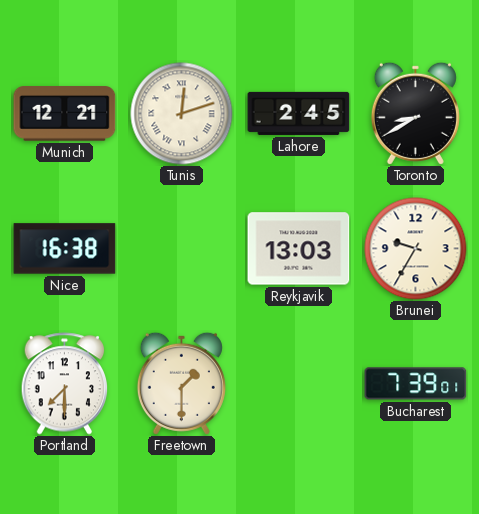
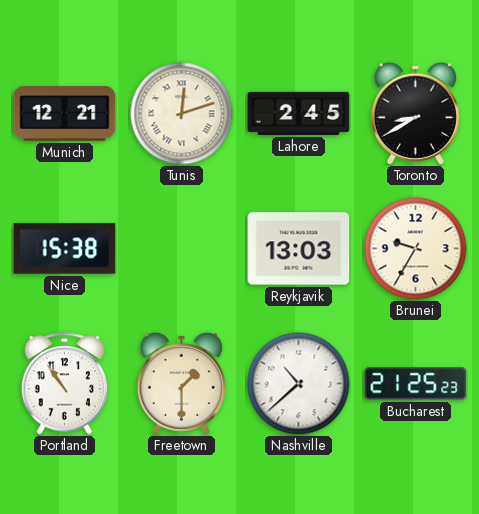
Nice: 16:38 -> 15:38 (65, 249)
Portland: 7:30 -> 10:54 (65, 384)
Nashville: none -> 10:38 (299, 384)
Bucharest: 7:39 -> 21:25 (416, 384)
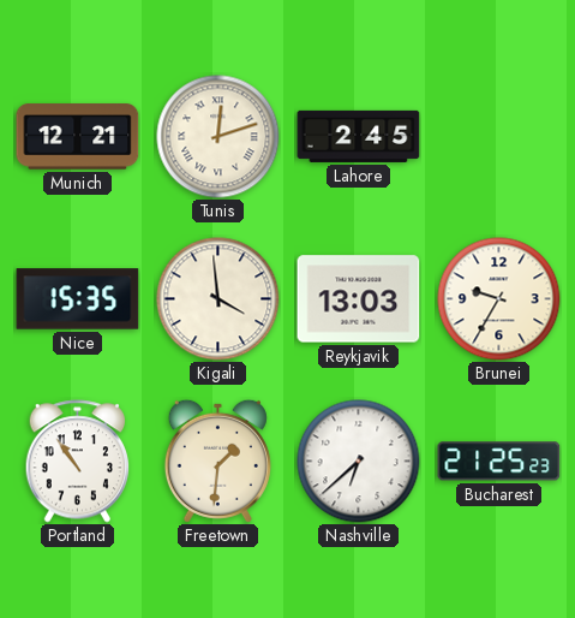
Toronto: 8:40 -> none (415, 113)
Nice: 15:38 -> 15:35 (78, 299)
Kigali: none -> 3:59 (218, 299)
Freetown: 1:30 -> 1:31 (217, 460)
Nashville: 10:38 -> 6:38 (359, 462)
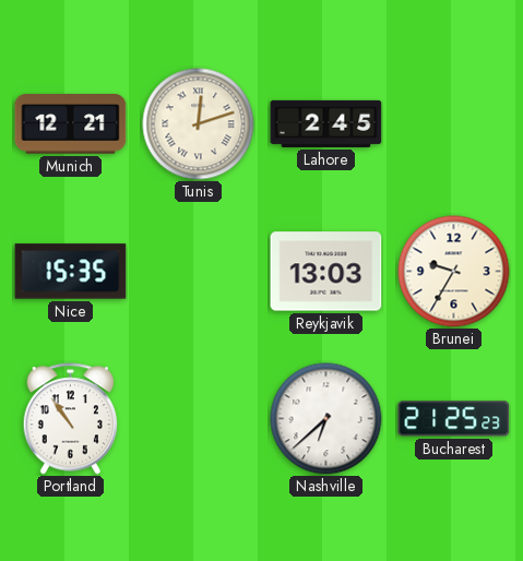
Kigali: 3:59 -> none (218, 299)
Freetown: 1:31 -> none (217, 460)
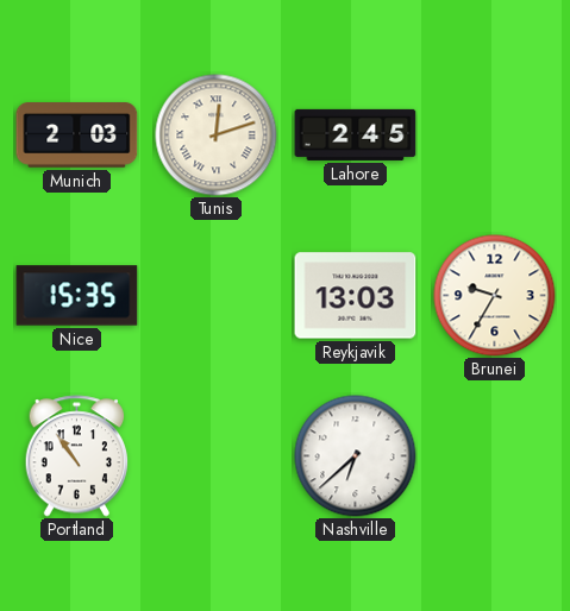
Munich: 12:21 -> 2:03 (77, 136)
Bucharest: 21:25 -> none (454, 419)
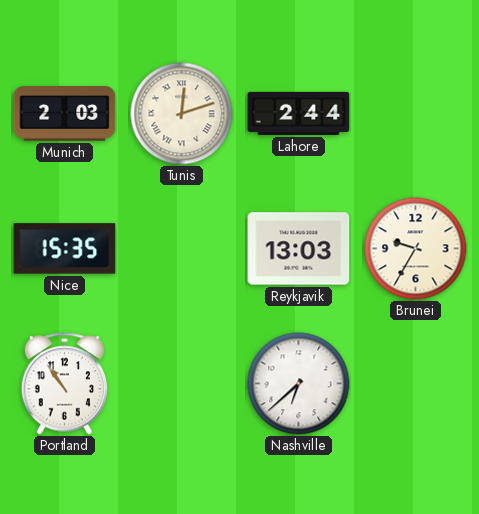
Lahore: 2:45 -> 2:44 (299, 113)
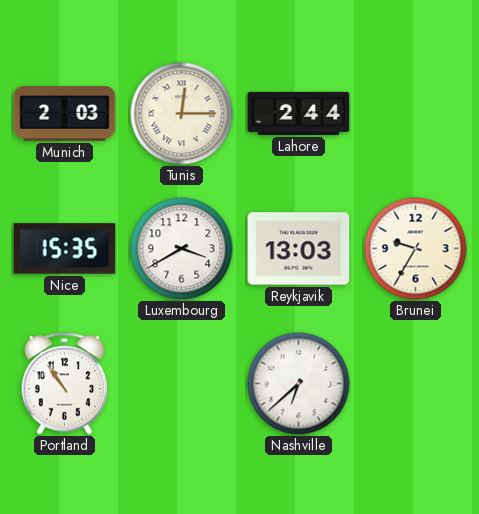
Tunis: 12:12 -> 12:15 (182, 114)
Luxembourg: none -> 3:40 (182, 249)
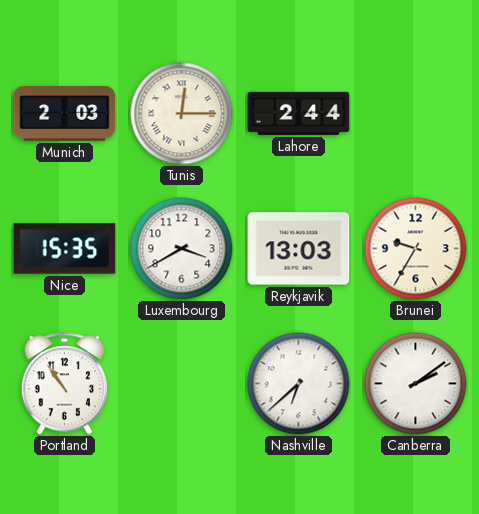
Canberra: none -> 2:09 (416, 384)
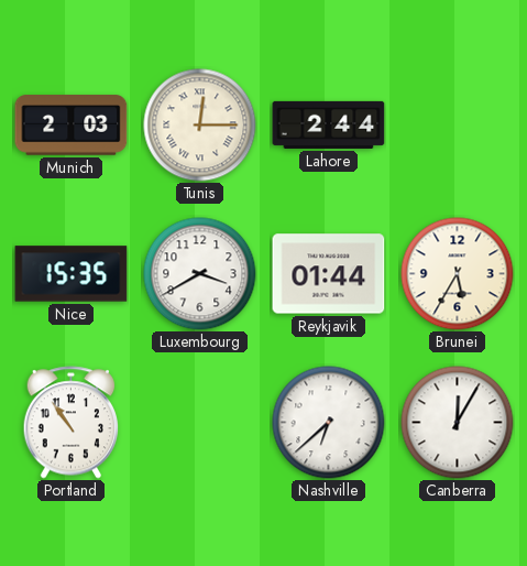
Reykjavik: 13:03 -> 01:44 (329, 274)
Brunei: 9:35 -> 5:35 (458, 274)
Canberra: 2:09 -> 12:05 (458, 423)
